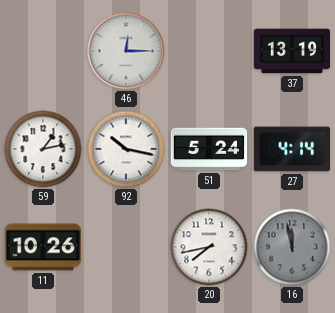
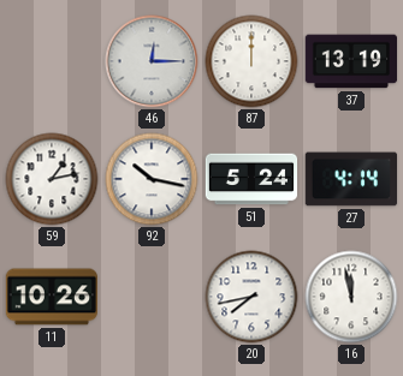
87: none -> 12:00 (251, 61)
16 dial: grey -> white (351, 297)
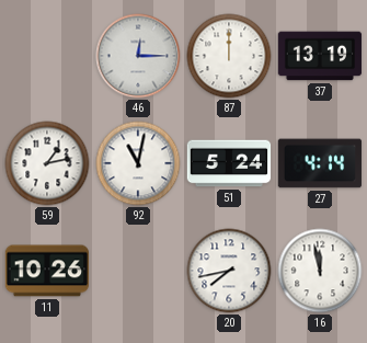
92: 10:17 -> 11:02 (138, 163)
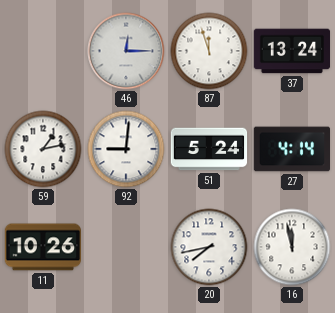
87: 12:00 -> 11:57 (209, 51)
37: 13:19 -> 13:24 (292, 51)
92: 11:02 -> 9:01 (126, 149)
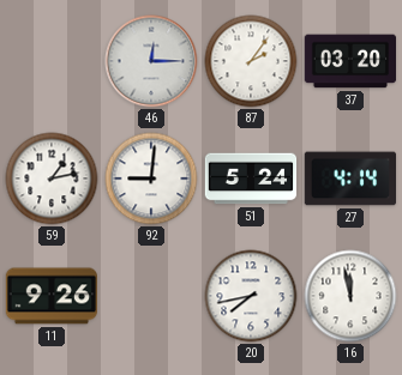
87: 11:57 -> 2:06 (251, 61)
37: 13:24 -> 03:20 (350, 61)
11: 10:26 -> 9:26 (50, 296)
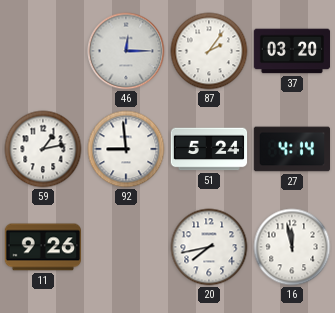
92: 9:01 -> 8:59 (126, 149)
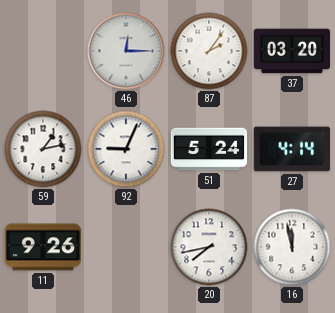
92: 8:59 -> 9:04 (126, 149)
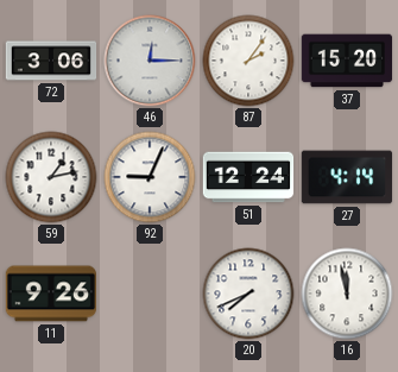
72: none -> 3:06 (51, 61)
37: 03:20 -> 15:20 (347, 61)
51: 5:24 -> 12:24 (248, 177)
20: 7:43 -> 7:41 (248, 294)
